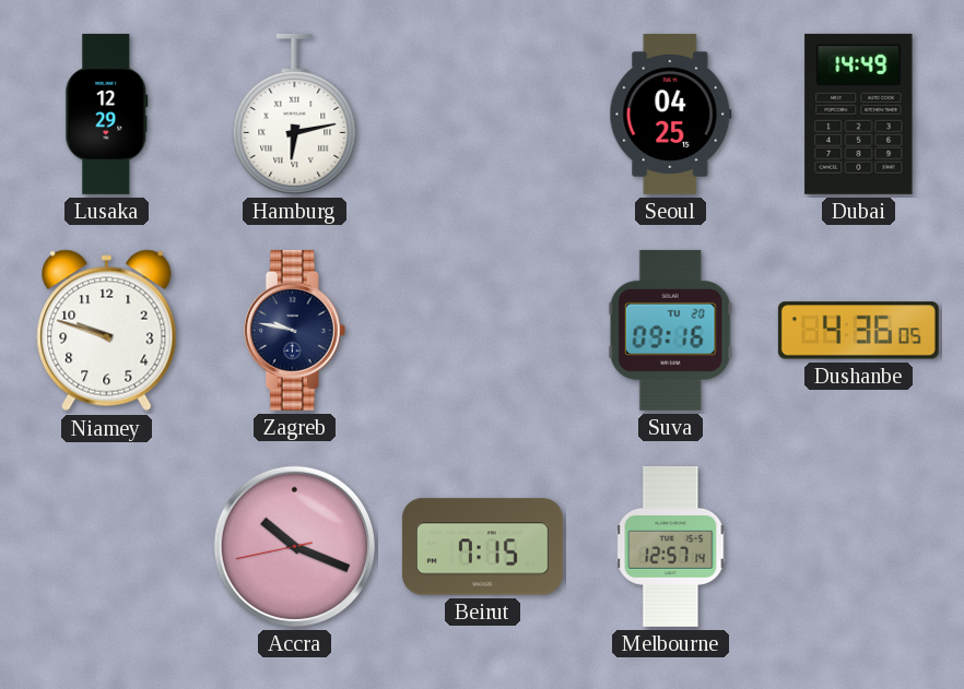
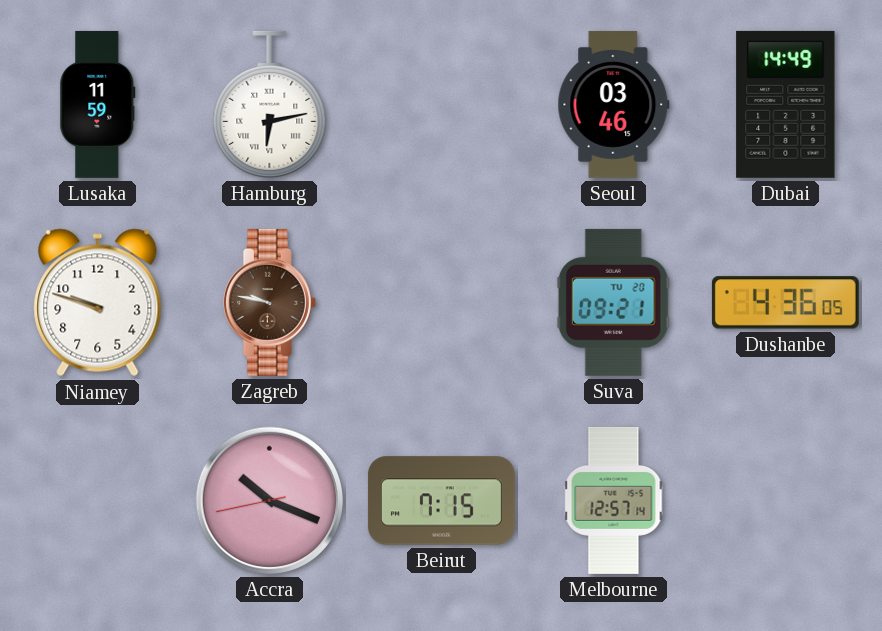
Lusaka: 12:29 -> 11:59 (98, 104)
Seoul: 04:25 -> 03:46 (614, 104)
Zagreb dial: navy -> brown (269, 302)
Suva: 09:16 -> 09:21 (613, 302)
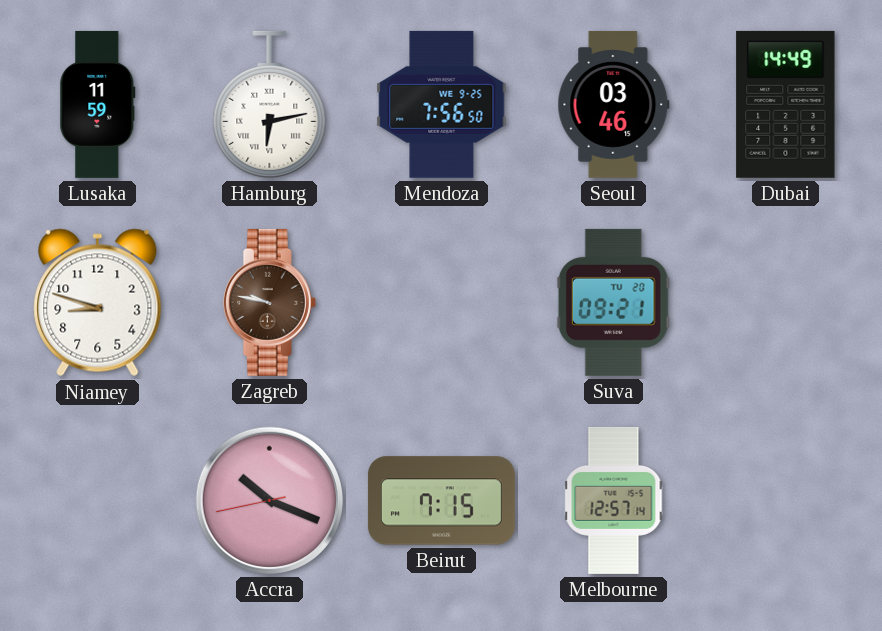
Mendoza: none -> 7:56 (442, 104)
Niamey: 9:48 -> 8:48 (98, 303)
Dushanbe: 4:36 -> none (785, 303)
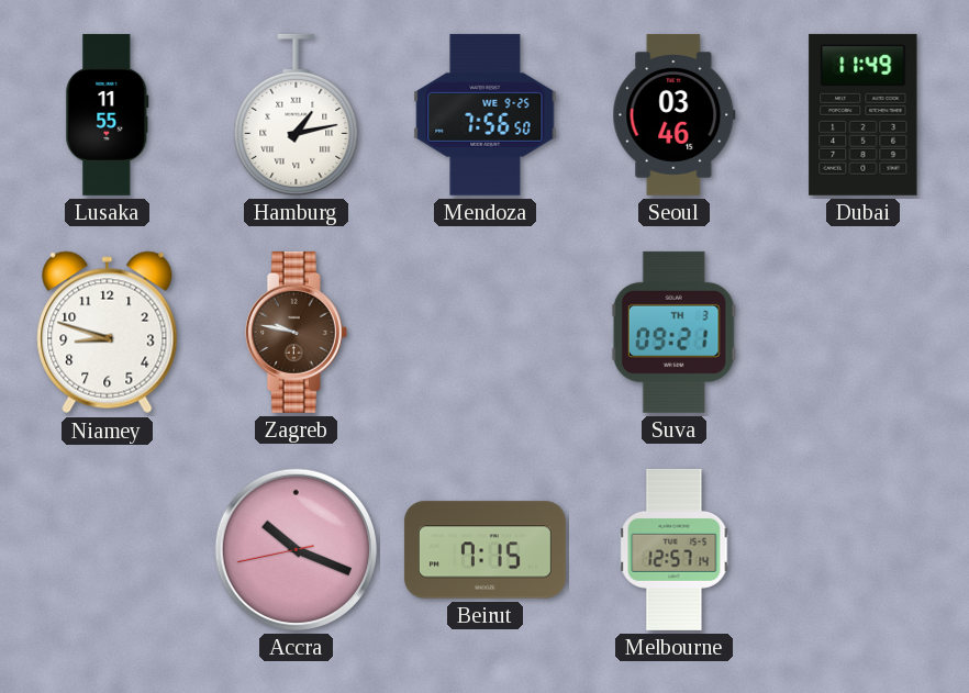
Lusaka: 11:59 -> 11:55 (108, 114)
Hamburg: 6:13 -> 1:13 (297, 114)
Dubai: 14:49 -> 11:49 (864, 114)
Suva date: TU 20 -> TH 3 (673, 332)
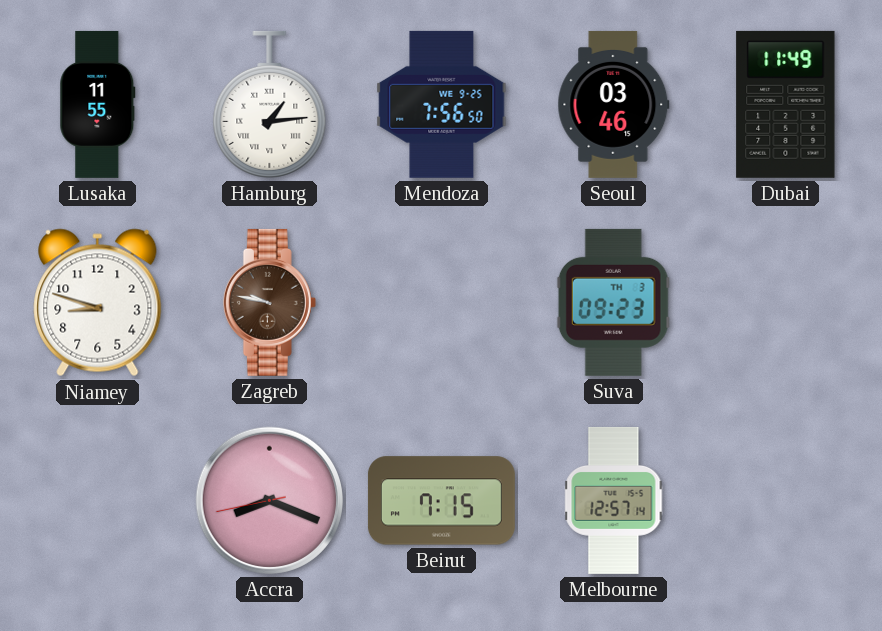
Hamburg: 1:13 -> 1:14 (270, 104)
Suva: 09:21 -> 09:23 (613, 302)
Accra: 10:18 -> 8:18 (269, 500)
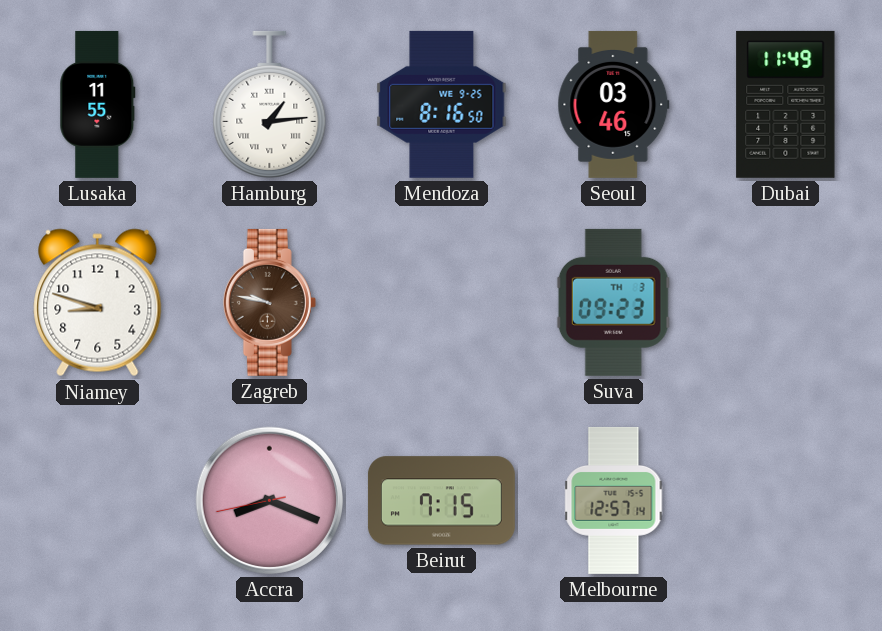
Mendoza: 7:56 -> 8:16 (442, 104)
